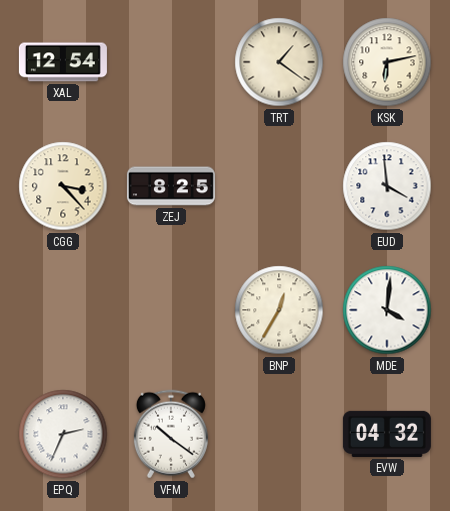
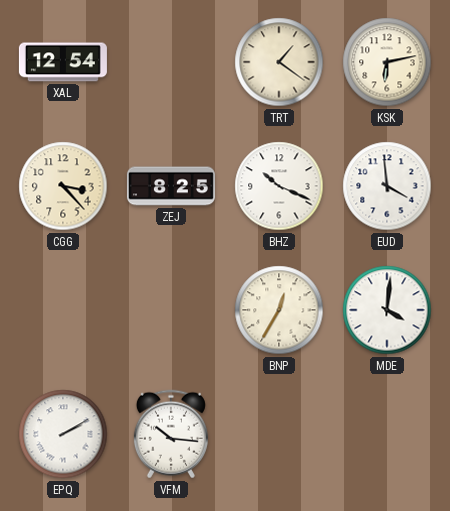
BHZ: none -> 10:19 (279, 186)
EPQ: 2:34 -> 2:10 (63, 434)
VFM: 10:21 -> 10:16 (171, 434)
EVW: 04:32 -> none (387, 434)
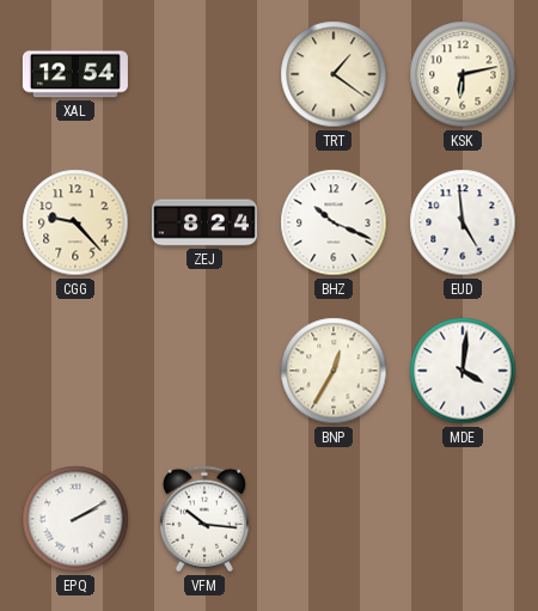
CGG: 3:23 -> 9:23 (75, 222)
ZEJ: 8:25 -> 8:24 (204, 222)
EUD: 3:59 -> 4:59 (463, 222)
